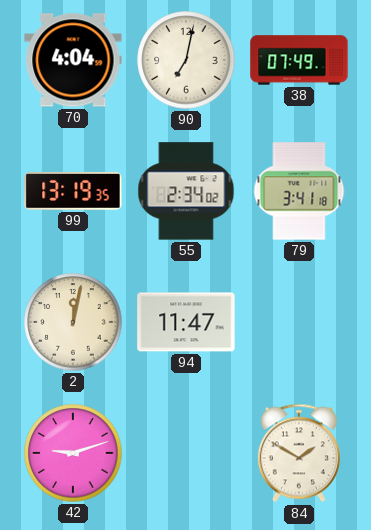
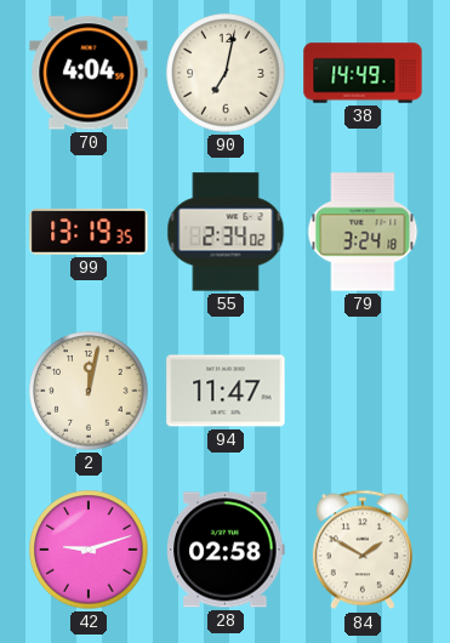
38: 07:49 -> 14:49 (363, 73)
79: 3:41 -> 3:24 (363, 232)
28: none -> 02:58 (226, 550)
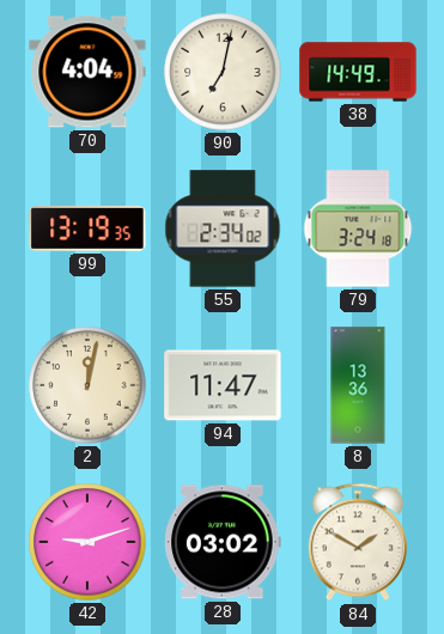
8: none -> 13:36 (358, 385)
28: 02:58 -> 03:02 (223, 542)
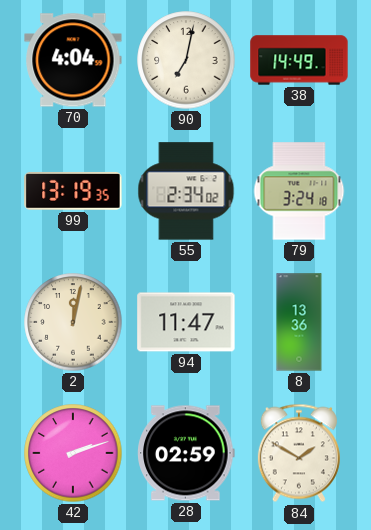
42: 9:12 -> 2:12 (73, 453)
28: 03:02 -> 02:59 (186, 453)
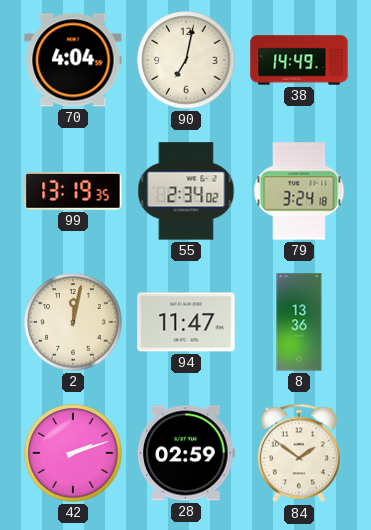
84: 1:50 -> 1:51 (299, 453)
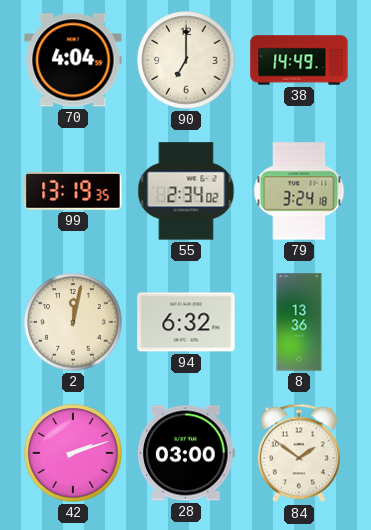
90: 7:02 -> 7:00 (186, 60)
94: 11:47 -> 6:32 (186, 322)
28: 02:59 -> 03:00 (186, 453)
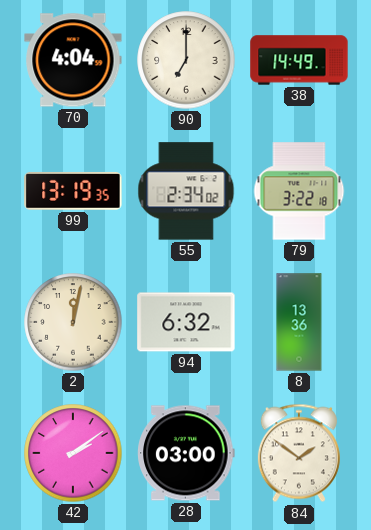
79: 3:24 -> 3:22 (299, 191)
42: 2:12 -> 2:09 (73, 453)
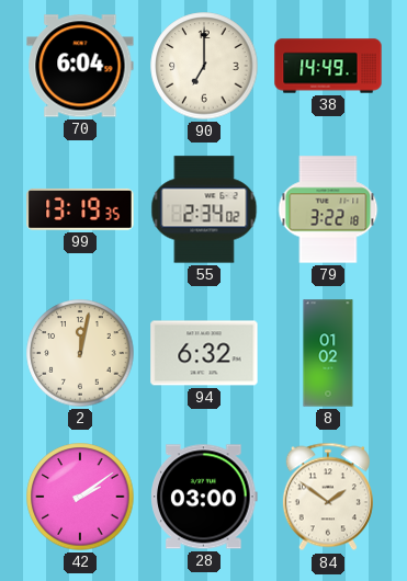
70: 4:04 -> 6:04 (80, 66)
8: 13:36 -> 01:02 (328, 353)
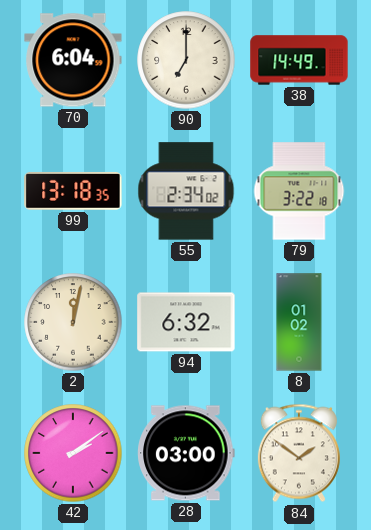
99: 13:19 -> 13:18 (73, 191)
